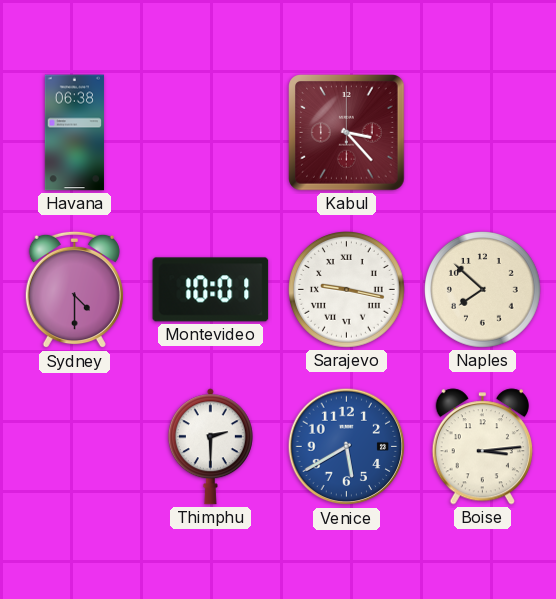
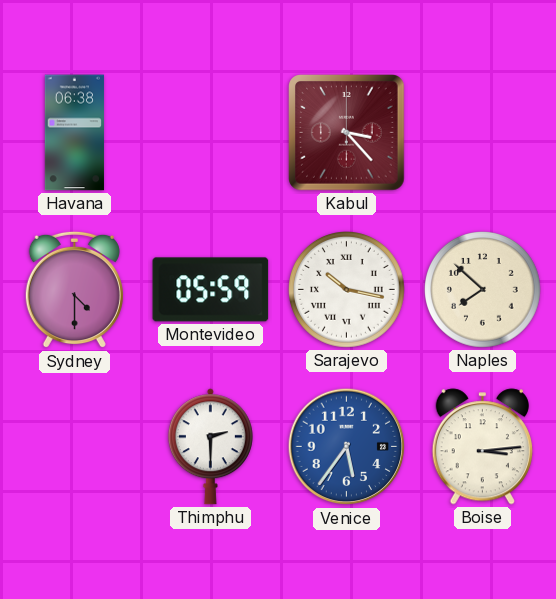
Montevideo: 10:01 -> 05:59 (211, 290)
Sarajevo: 9:17 -> 10:17 (347, 290)
Venice: 5:40 -> 5:36 (347, 447)
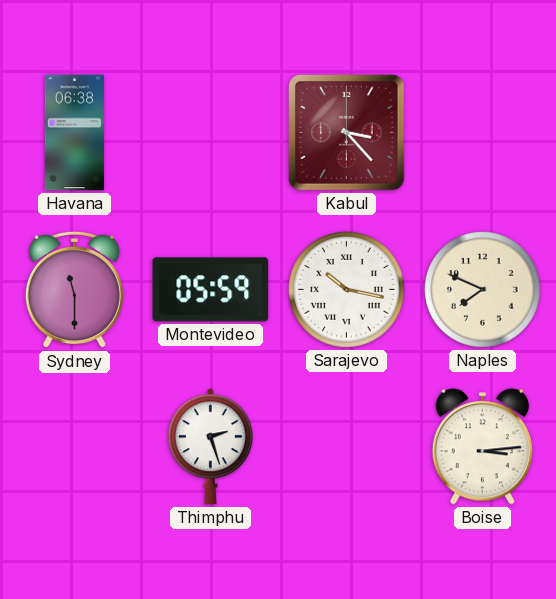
Sydney: 4:30 -> 11:30 (74, 290)
Naples: 7:52 -> 7:49 (483, 290)
Thimphu: 2:30 -> 2:27 (210, 447)
Venice: 5:36 -> none (347, 447)
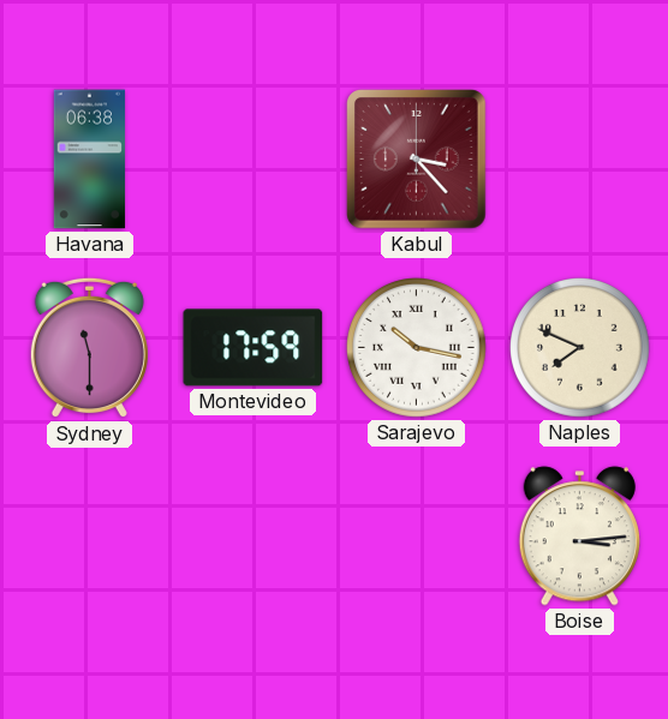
Montevideo: 05:59 -> 17:59 (254, 348)
Thimphu: 2:27 -> none (210, 447)
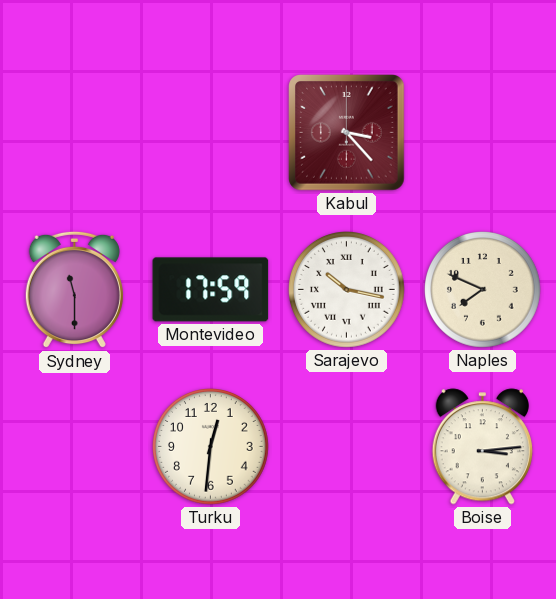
Havana: 06:38 -> none (89, 160)
Turku: none -> 12:31 (211, 447)
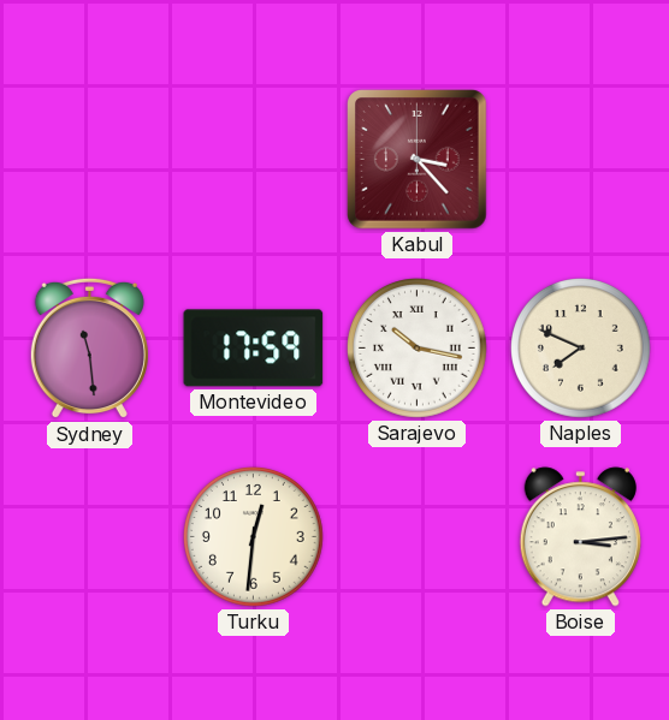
Sydney: 11:30 -> 11:29 (89, 349)
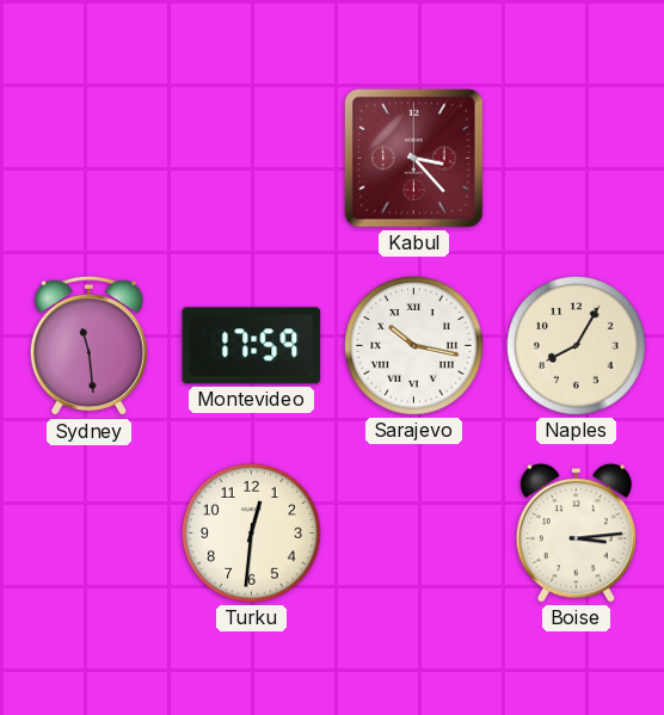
Naples: 7:49 -> 8:05 (577, 346)
